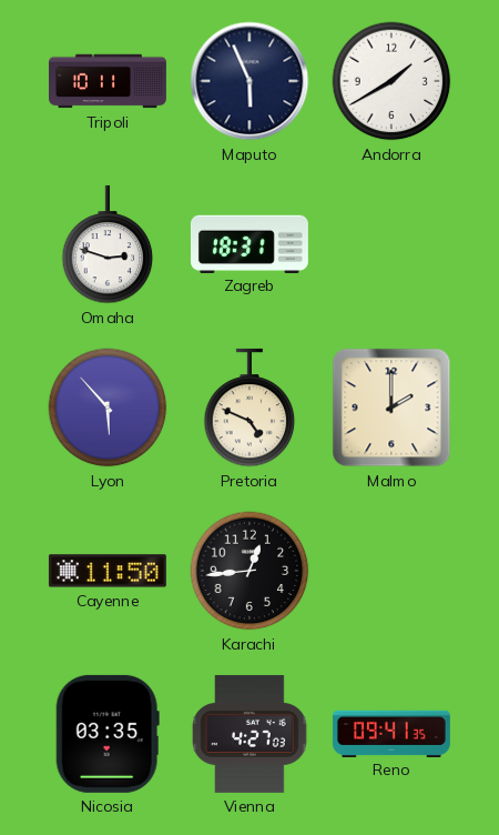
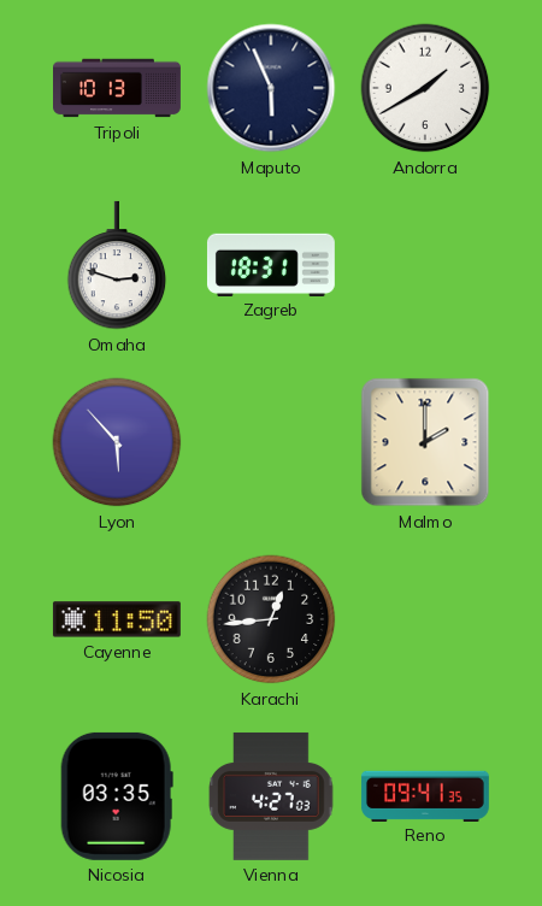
Tripoli: 10:11 -> 10:13 (118, 88)
Pretoria: 4:49 -> none (249, 408)
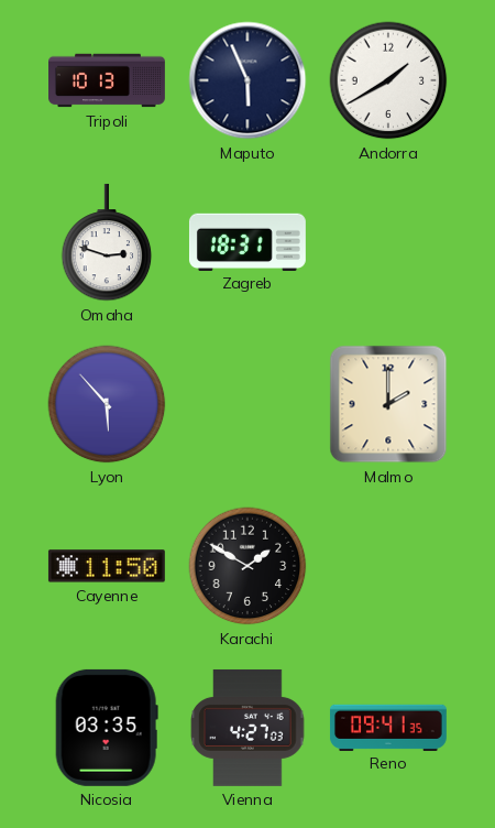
Karachi: 12:44 -> 1:50 (248, 566)
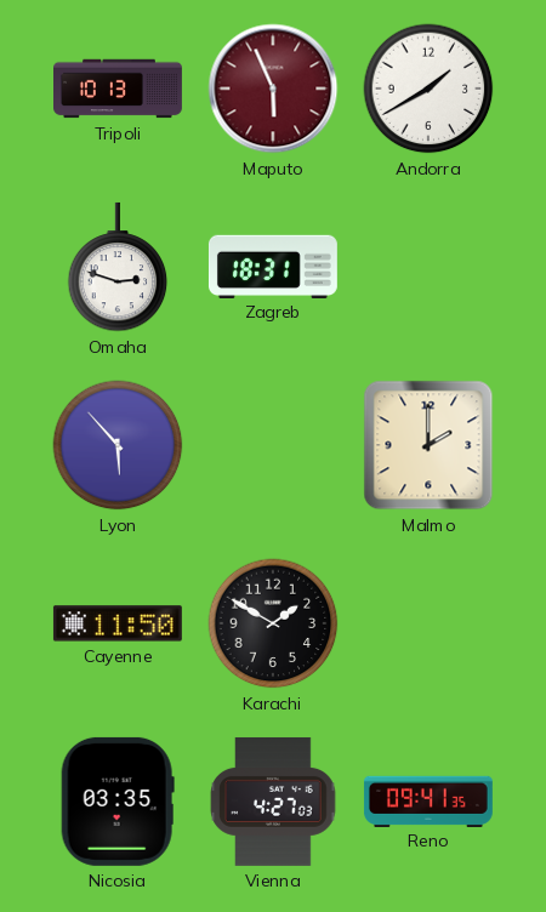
Maputo dial: navy -> burgundy (273, 89)
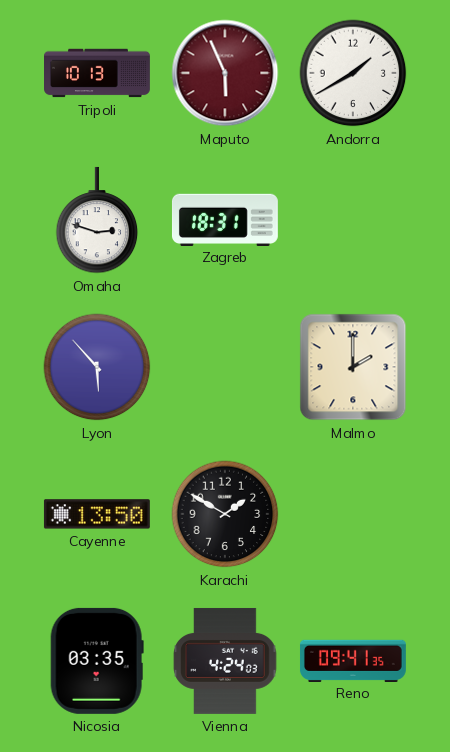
Cayenne: 11:50 -> 13:50 (97, 514)
Vienna: 4:27 -> 4:24 (225, 661)
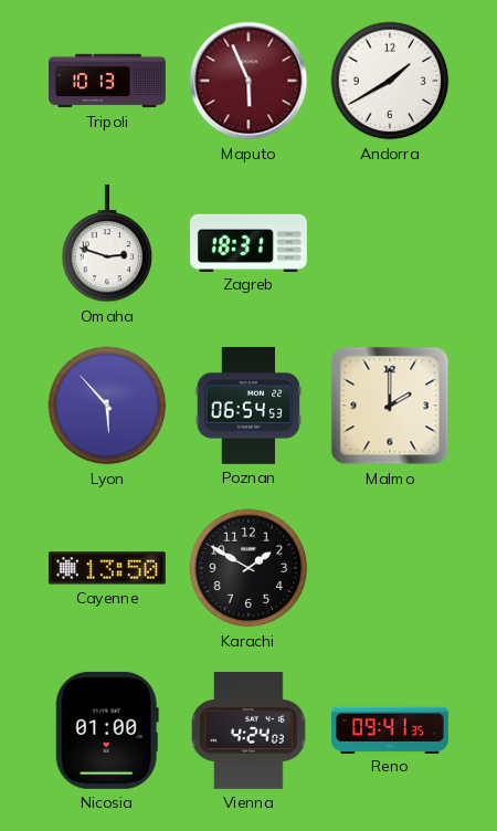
Poznan: none -> 06:54 (248, 406)
Nicosia: 03:35 -> 01:00 (107, 730)
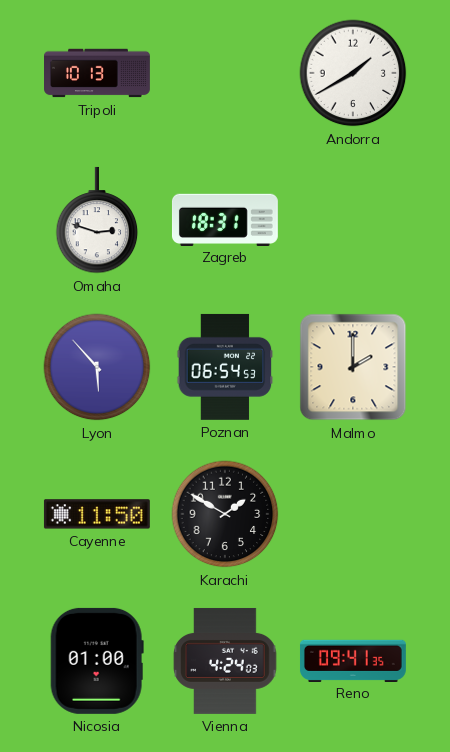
Maputo: 5:56 -> none (248, 81)
Cayenne: 13:50 -> 11:50 (97, 514)
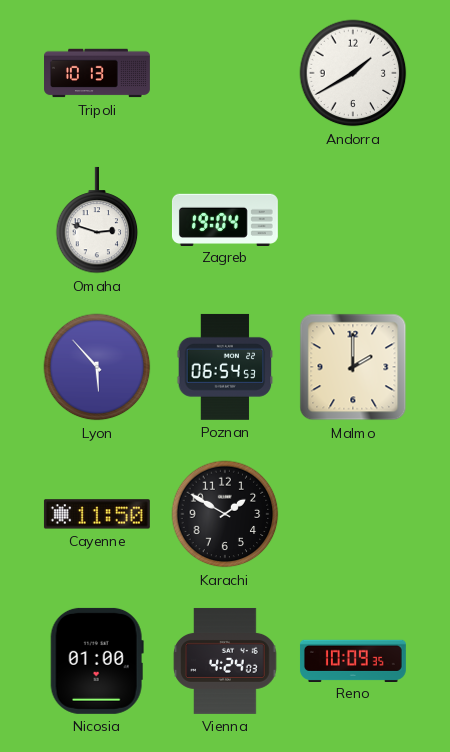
Zagreb: 18:31 -> 19:04 (225, 219)
Reno: 09:41 -> 10:09 (353, 660)
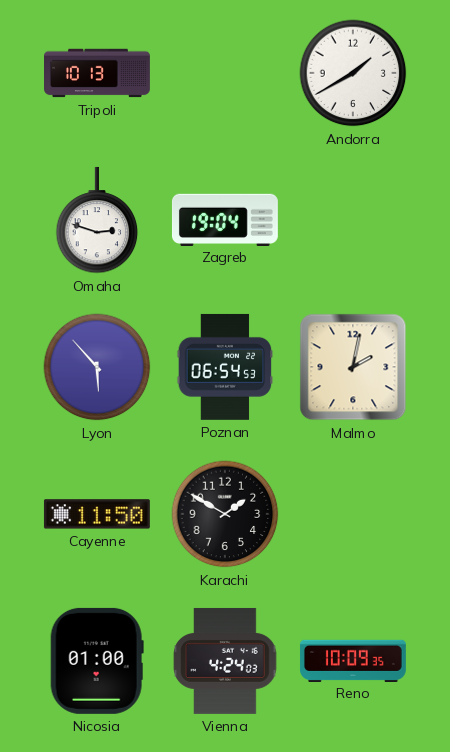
Malmo: 2:00 -> 2:02 (353, 367)
